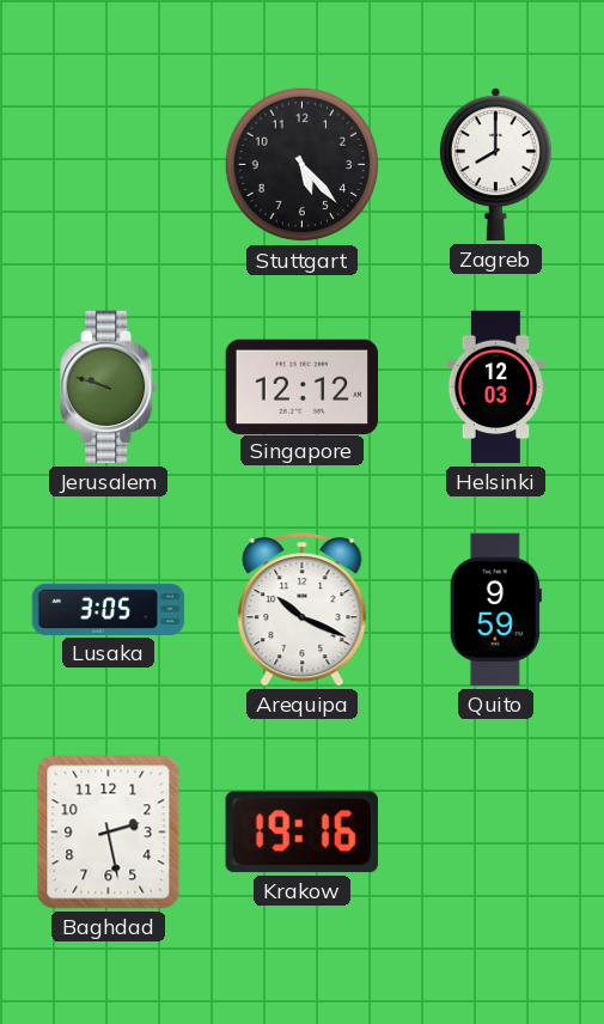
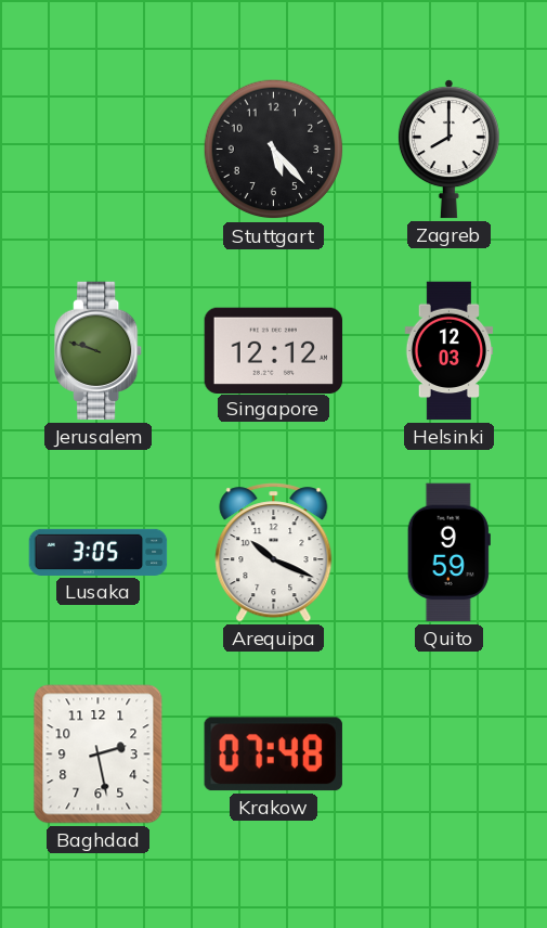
Krakow: 19:16 -> 07:48 (273, 755)
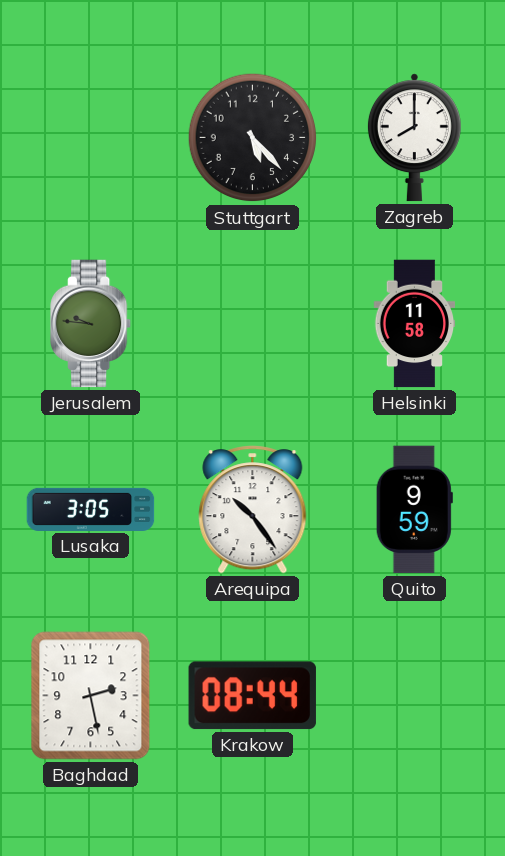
Jerusalem: 9:48 -> 9:46 (92, 324)
Singapore: 12:12 -> none (274, 350)
Helsinki: 12:03 -> 11:58 (415, 324)
Arequipa: 10:19 -> 10:24 (253, 510)
Krakow: 07:48 -> 08:44 (252, 696)
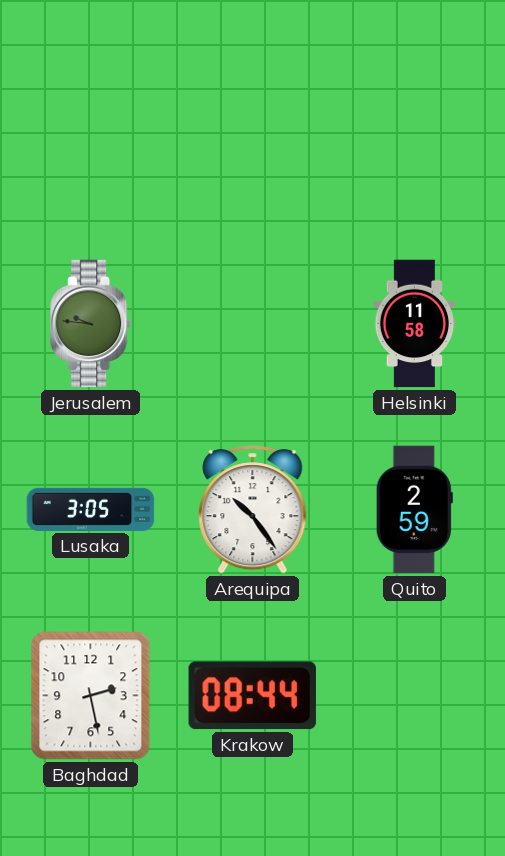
Stuttgart: 5:23 -> none (253, 138)
Zagreb: 8:00 -> none (414, 138)
Quito: 9:59 -> 2:59 (414, 510)
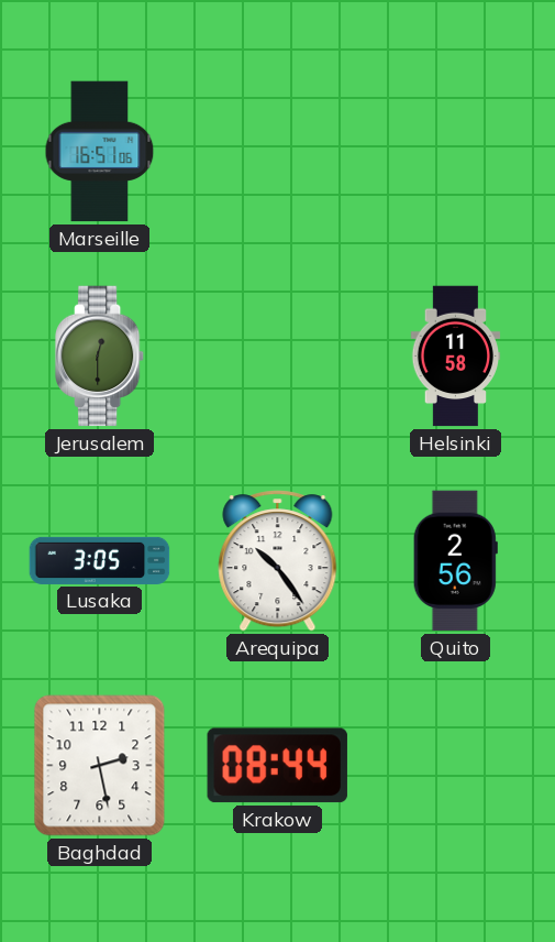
Marseille: none -> 16:51 (100, 152)
Jerusalem: 9:46 -> 12:30 (101, 357)
Quito: 2:59 -> 2:56 (455, 561)
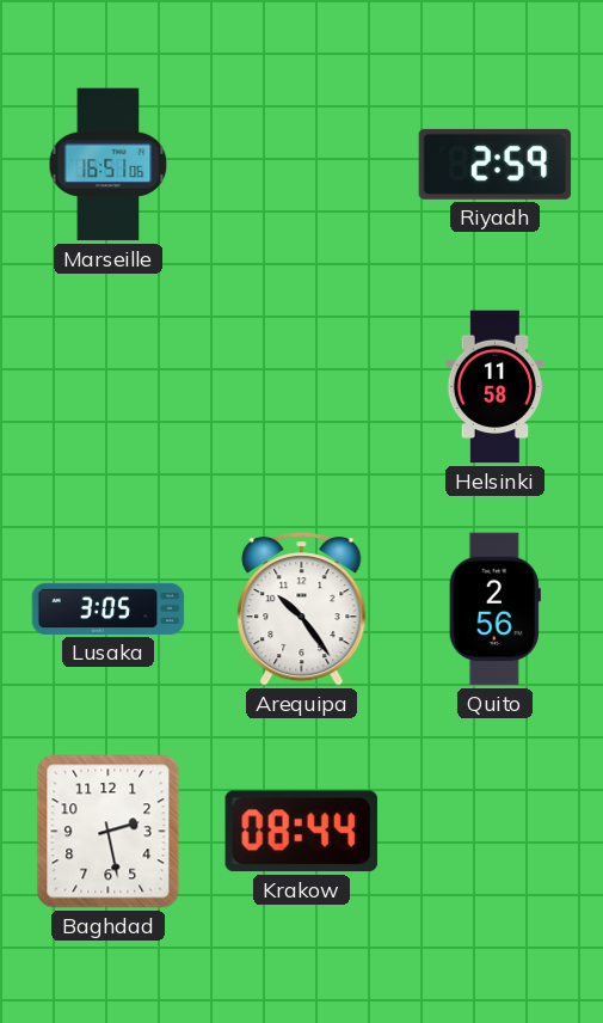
Riyadh: none -> 2:59 (496, 164)
Jerusalem: 12:30 -> none (101, 357)
